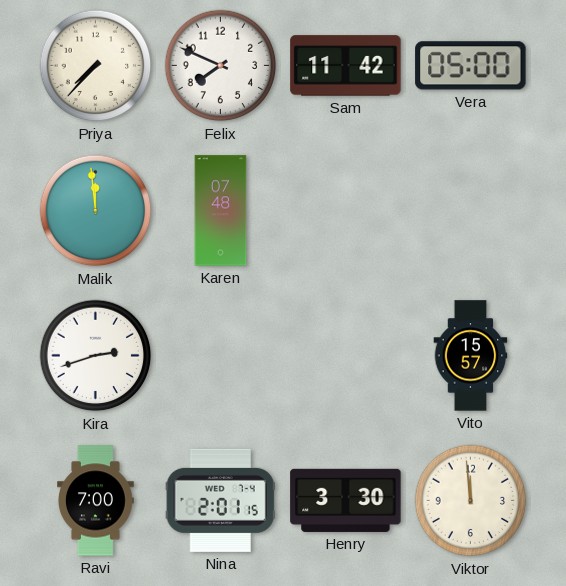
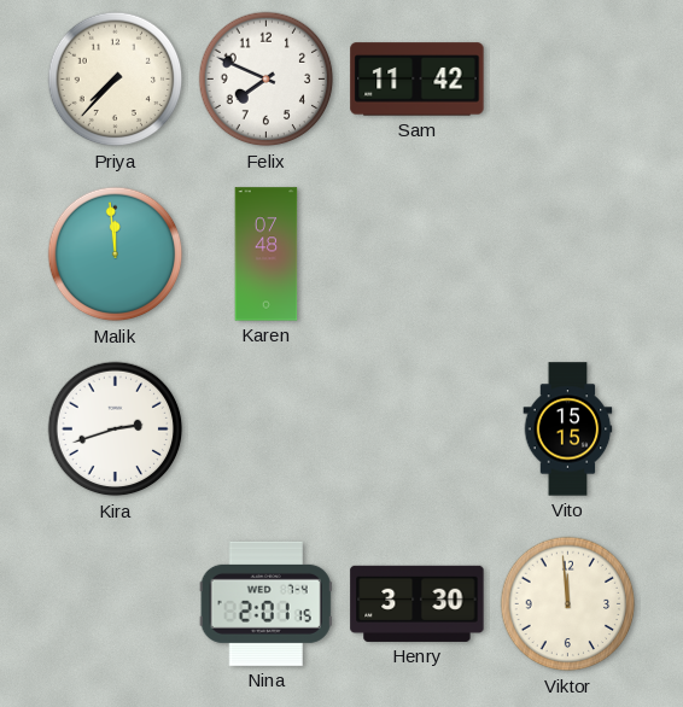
Vera: 05:00 -> none (471, 66)
Vito: 15:57 -> 15:15 (568, 430)
Ravi: 7:00 -> none (96, 501)
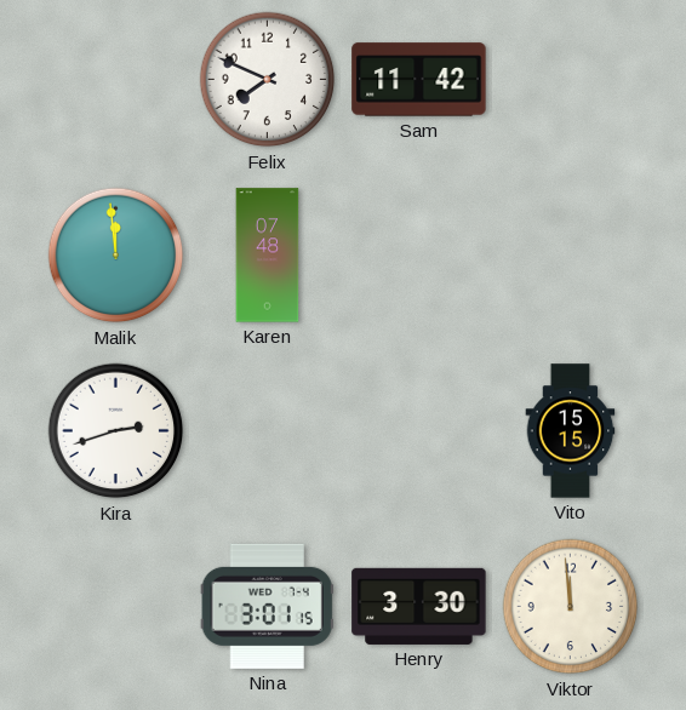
Priya: 7:37 -> none (116, 80)
Nina: 2:01 -> 3:01 (267, 606)
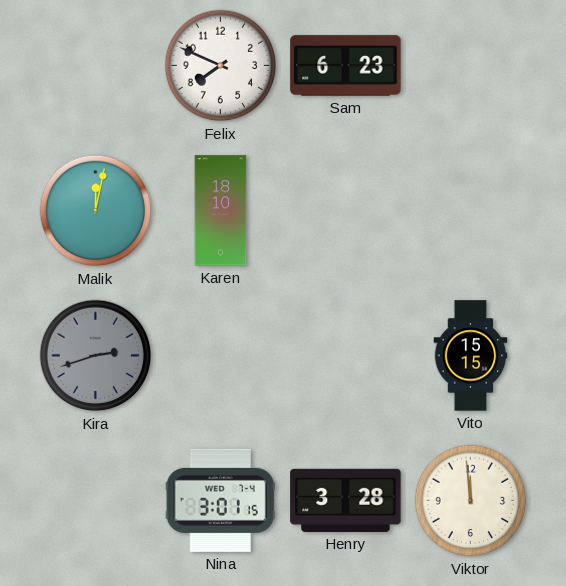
Sam: 11:42 -> 6:23 (346, 66)
Malik: 11:59 -> 12:02 (96, 211)
Karen: 07:48 -> 18:10 (221, 211)
Kira dial: white -> grey (96, 356)
Henry: 3:30 -> 3:28 (346, 500)
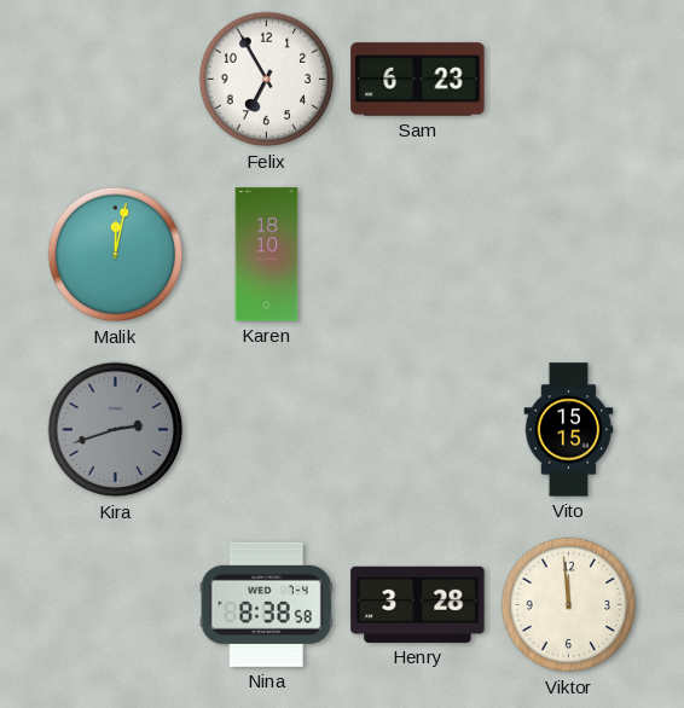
Felix: 7:49 -> 6:55 (267, 80)
Nina: 3:01 -> 8:38 (266, 604)
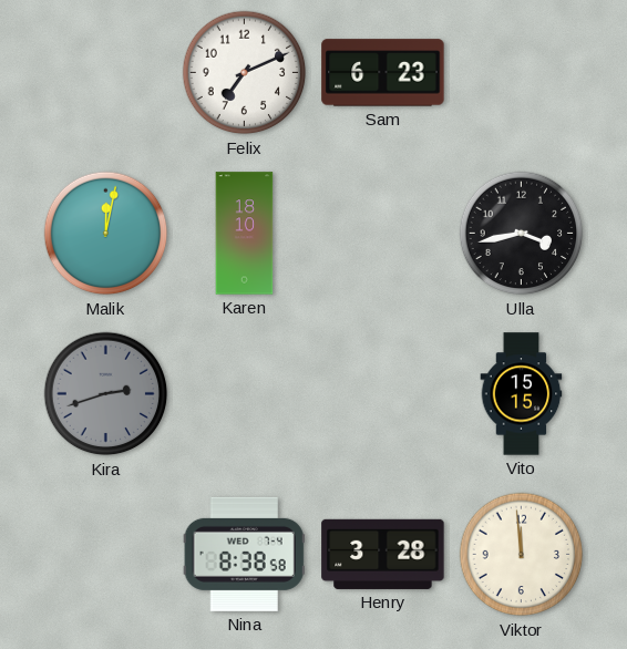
Felix: 6:55 -> 7:11 (245, 73)
Ulla: none -> 3:43 (522, 234)
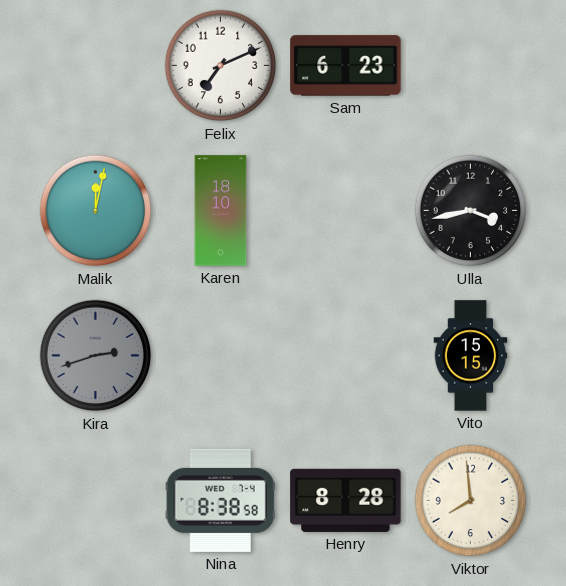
Henry: 3:28 -> 8:28 (346, 500)
Viktor: 11:59 -> 7:59 (471, 501)
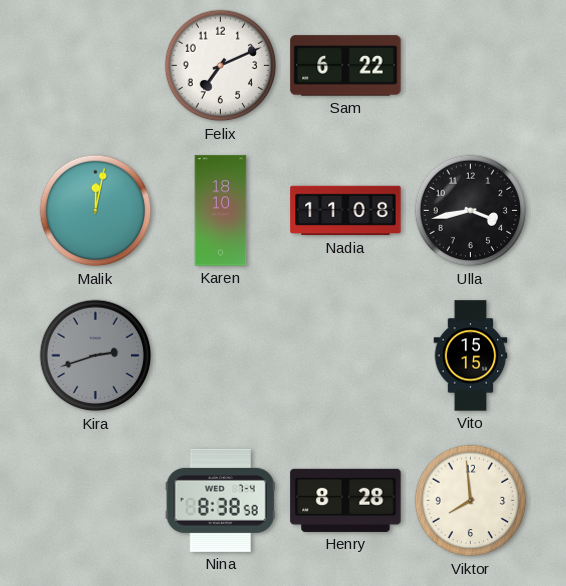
Sam: 6:23 -> 6:22 (346, 66)
Nadia: none -> 11:08 (346, 211)
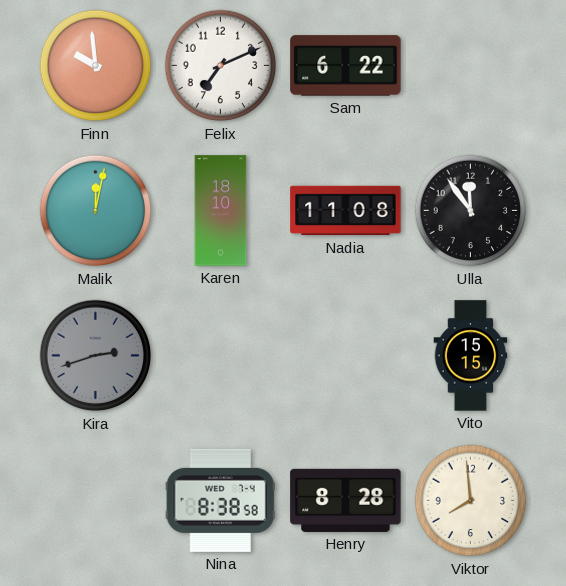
Finn: none -> 9:59 (96, 66)
Ulla: 3:43 -> 11:54 (471, 211)
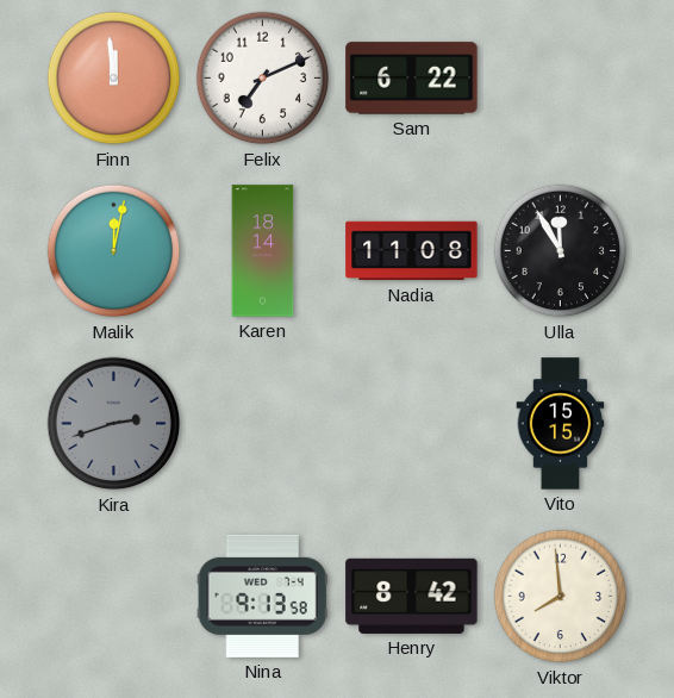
Finn: 9:59 -> 11:59 (114, 79)
Karen: 18:10 -> 18:14 (263, 251)
Ulla: 11:54 -> 11:55 (561, 251)
Nina: 8:38 -> 9:13 (262, 596)
Henry: 8:28 -> 8:42 (412, 596)
